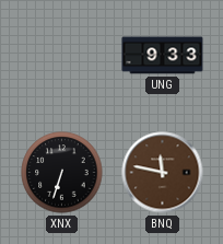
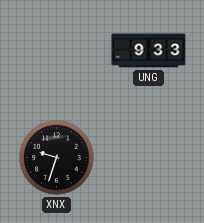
XNX: 6:33 -> 9:33 (57, 158)
BNQ: 11:47 -> none (163, 173)
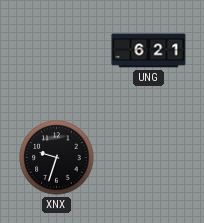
UNG: 9:33 -> 6:21 (149, 51)
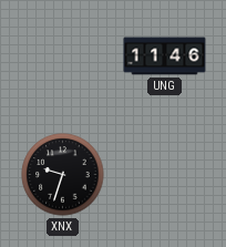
UNG: 6:21 -> 11:46 (165, 56)
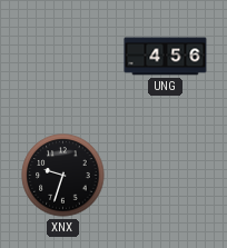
UNG: 11:46 -> 4:56 (166, 57)
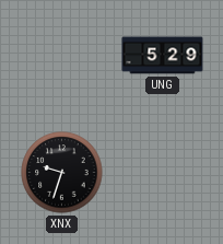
UNG: 4:56 -> 5:29 (163, 56)
